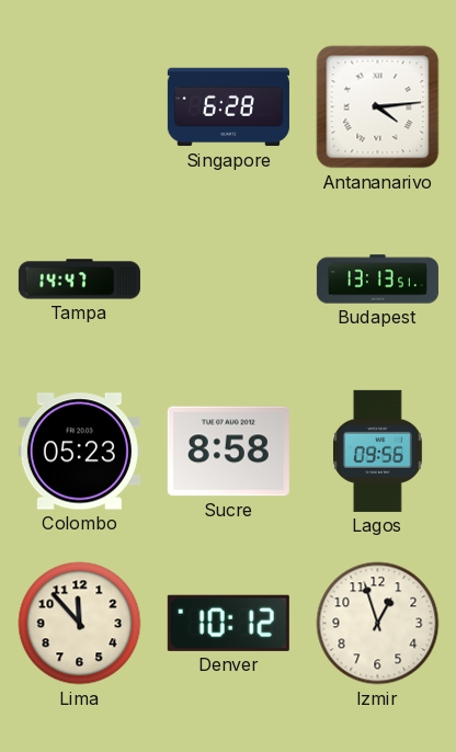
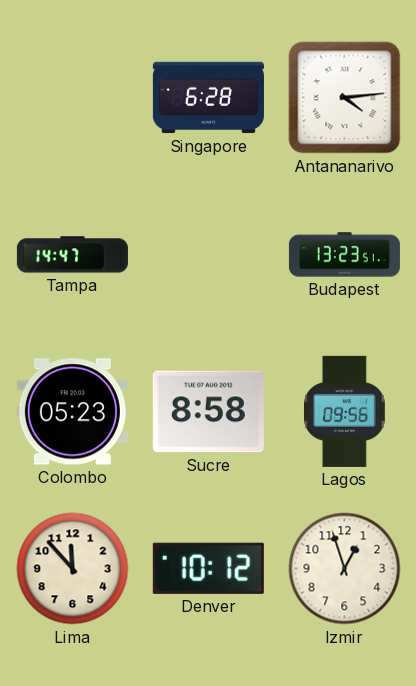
Budapest: 13:13 -> 13:23 (344, 255)
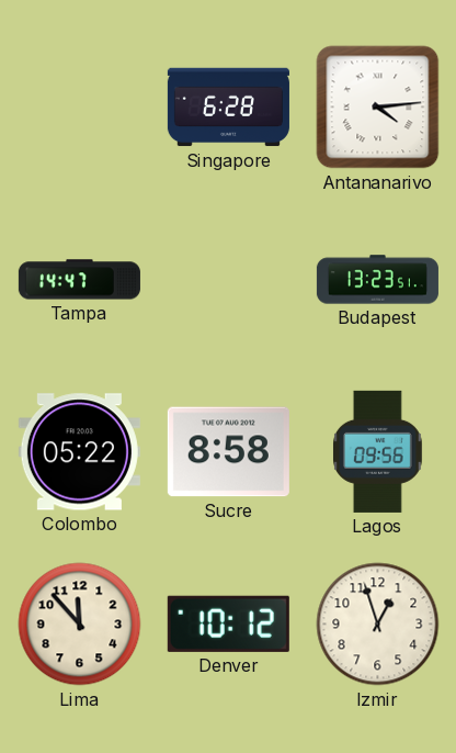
Colombo: 05:23 -> 05:22 (79, 452)
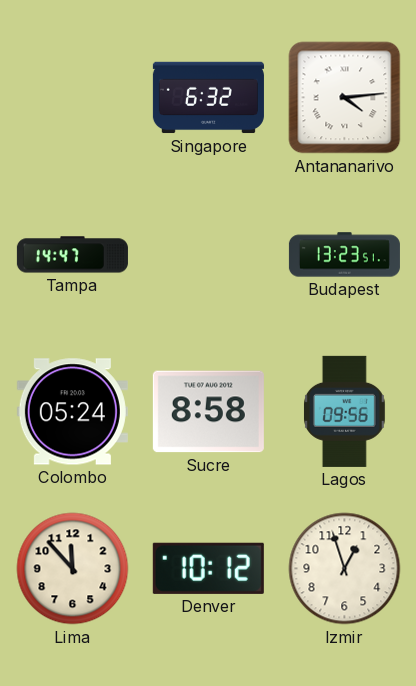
Singapore: 6:28 -> 6:32 (208, 98)
Colombo: 05:22 -> 05:24 (72, 412)
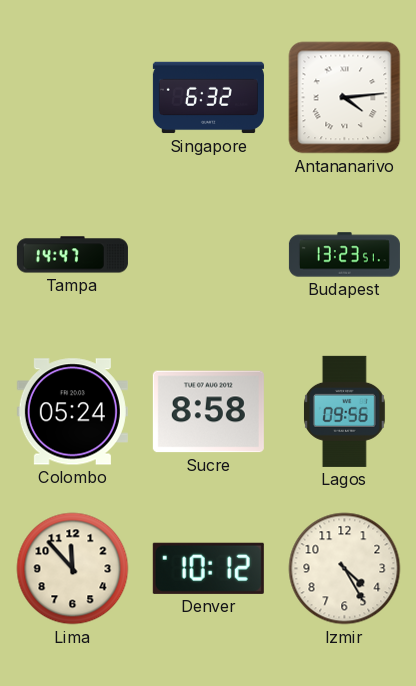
Izmir: 12:57 -> 4:25 (345, 569)
